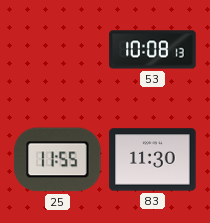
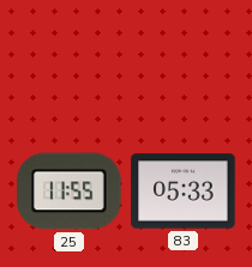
53: 10:08 -> none (153, 50)
83: 11:30 -> 05:33 (184, 192)
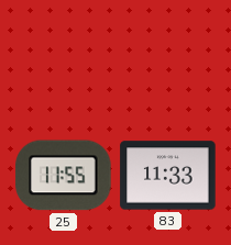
83: 05:33 -> 11:33 (168, 176)
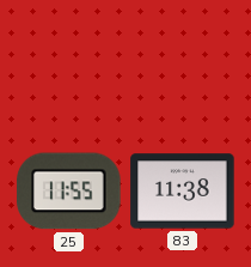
83: 11:33 -> 11:38 (183, 192)
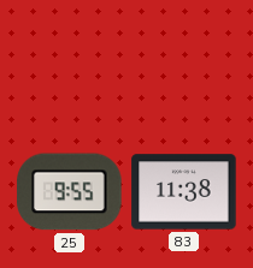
25: 11:55 -> 9:55 (70, 192)
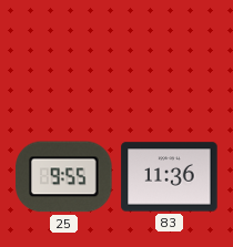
83: 11:38 -> 11:36 (170, 177)
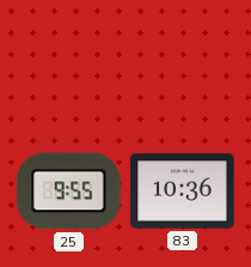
83: 11:36 -> 10:36 (183, 192)
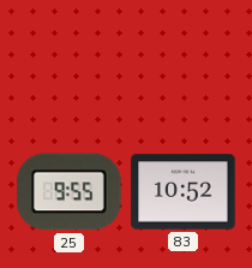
83: 10:36 -> 10:52 (184, 192)
